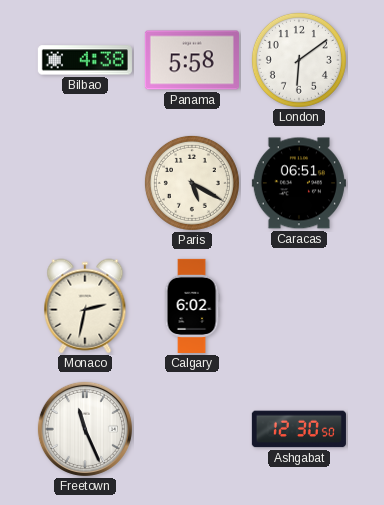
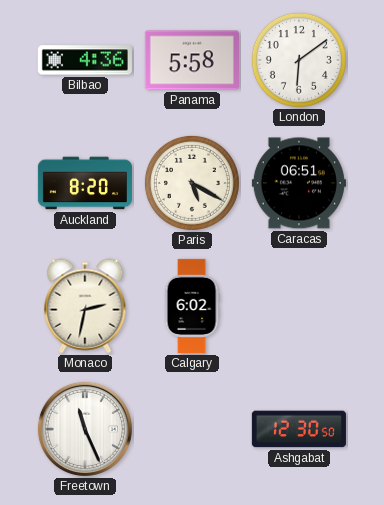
Bilbao: 4:38 -> 4:36 (85, 60)
Auckland: none -> 8:20 (85, 183)
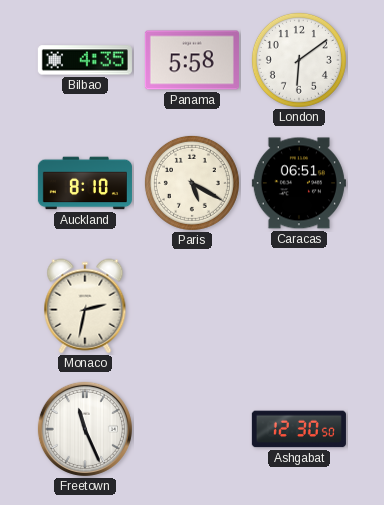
Bilbao: 4:36 -> 4:35 (85, 60)
Auckland: 8:20 -> 8:10 (85, 183)
Calgary: 6:02 -> none (192, 306)
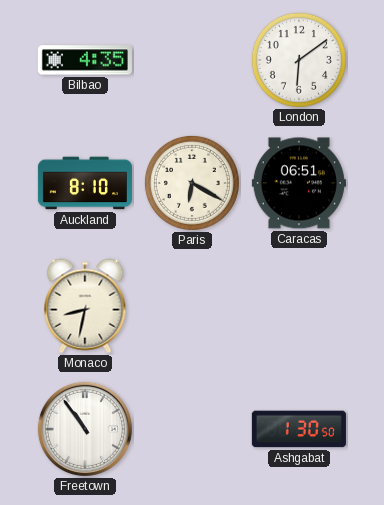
Panama: 5:58 -> none (192, 60)
Paris: 5:20 -> 6:20 (192, 183)
Monaco: 2:32 -> 8:32 (85, 306)
Freetown: 11:26 -> 10:54 (85, 429)
Ashgabat: 12:30 -> 1:30 (299, 429)
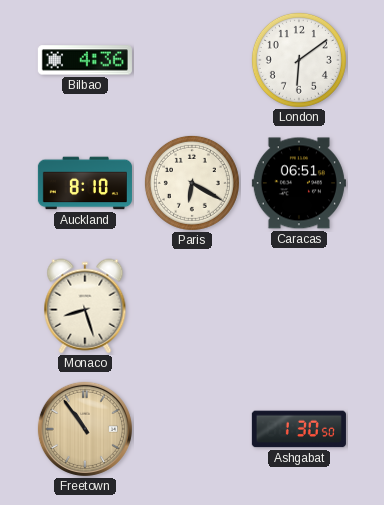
Bilbao: 4:35 -> 4:36 (85, 60)
Monaco: 8:32 -> 8:27 (85, 306)
Freetown dial: white -> champagne (85, 429)
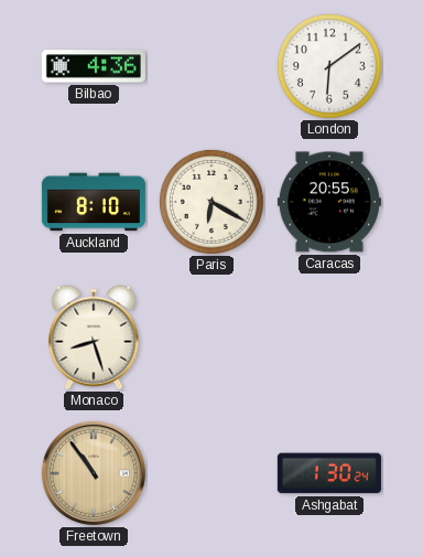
Caracas: 06:51 -> 20:55 (329, 202)
Ashgabat: 1:30:50 -> 1:30:24 (329, 473)
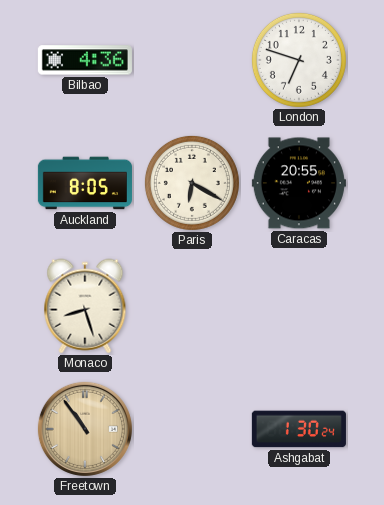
London: 6:09 -> 6:48 (299, 60)
Auckland: 8:10 -> 8:05 (85, 183)
